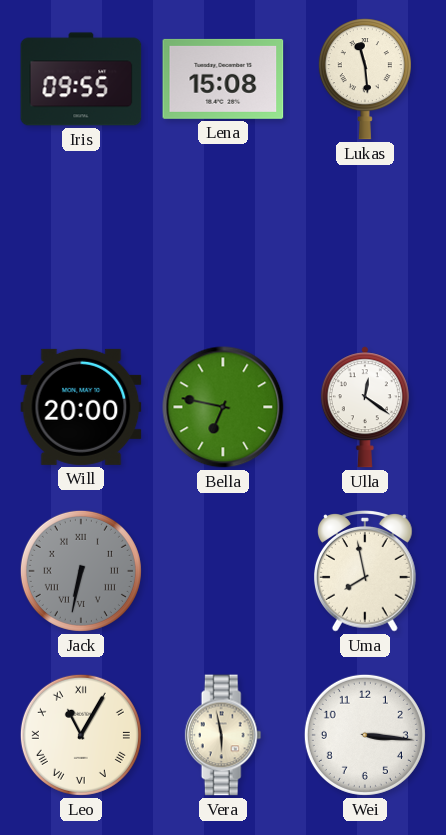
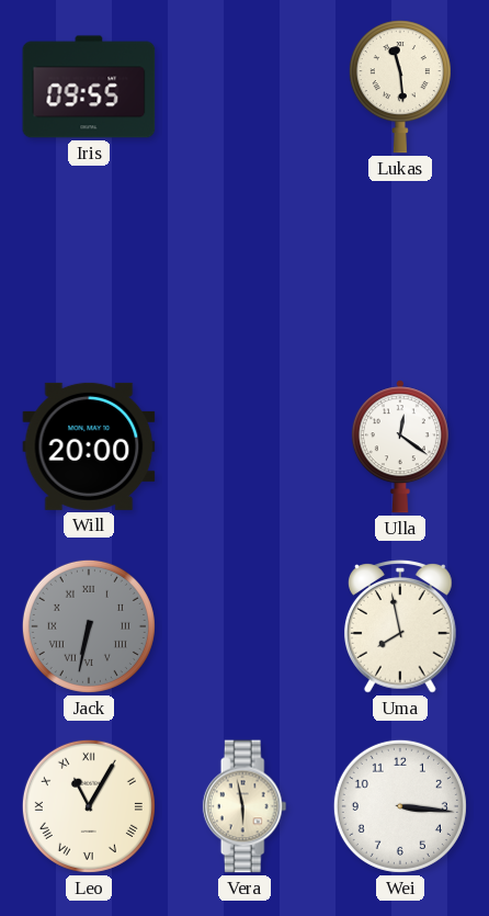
Lena: 15:08 -> none (223, 79)
Bella: 6:47 -> none (223, 407)
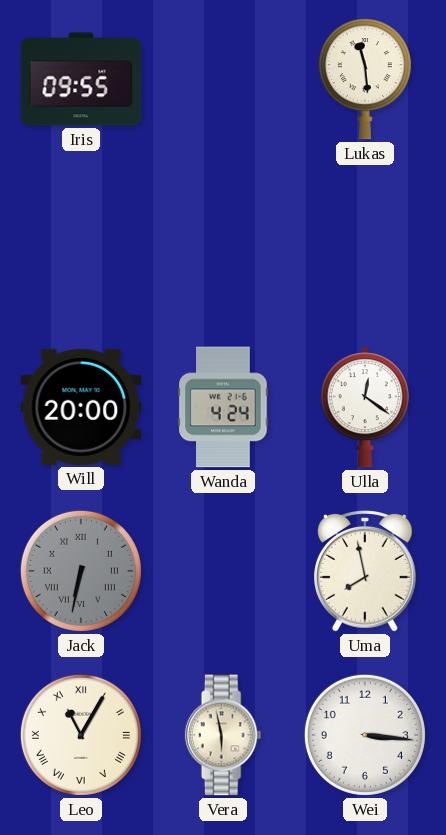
Wanda: none -> 4:24 (223, 407)
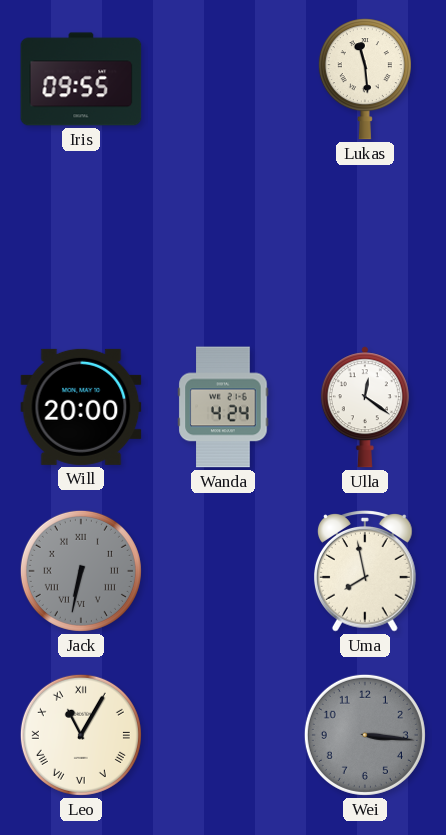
Vera: 5:58 -> none (223, 735)
Wei dial: white -> grey (365, 735)
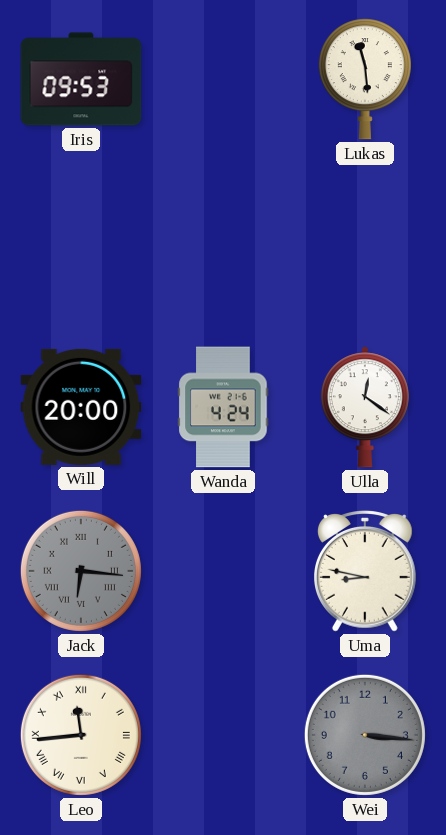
Iris: 09:55 -> 09:53 (81, 79)
Jack: 6:32 -> 6:16 (81, 571)
Uma: 7:58 -> 8:47 (366, 572)
Leo: 11:05 -> 11:44 (81, 735)
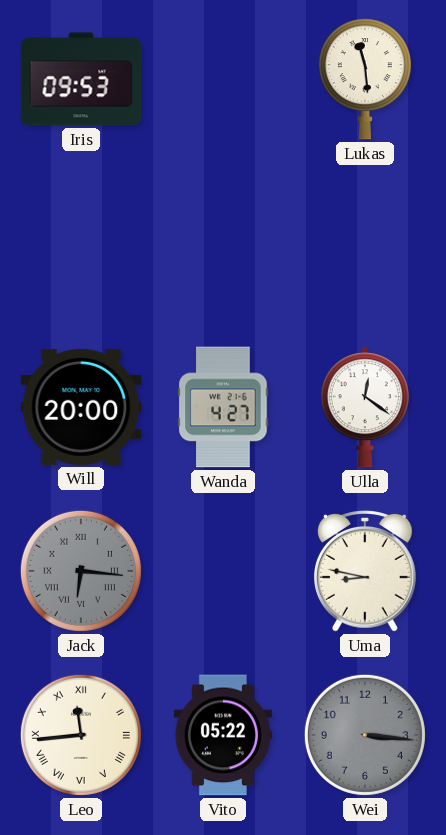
Wanda: 4:24 -> 4:27 (223, 407)
Vito: none -> 05:22 (223, 735)
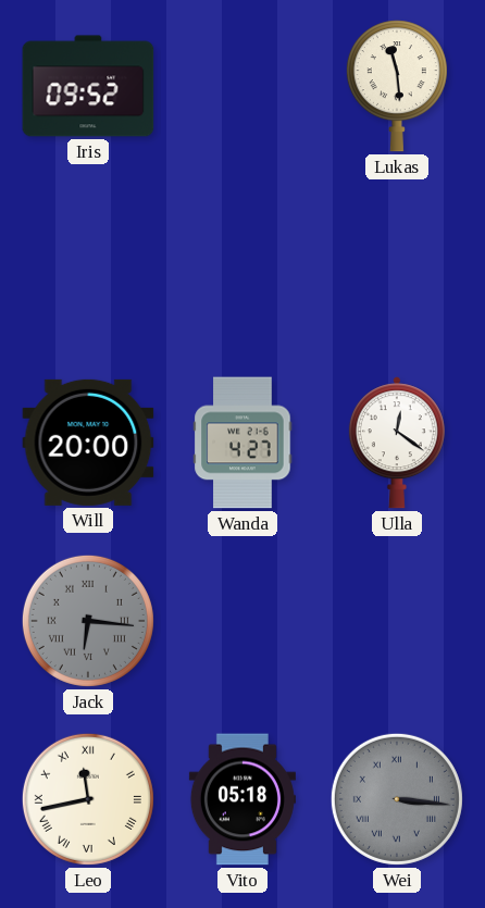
Iris: 09:53 -> 09:52 (88, 86)
Uma: 8:47 -> none (366, 572)
Leo: 11:44 -> 11:43 (88, 799)
Vito: 05:22 -> 05:18 (242, 799)
Wei numerals: Arabic -> Roman (397, 799)
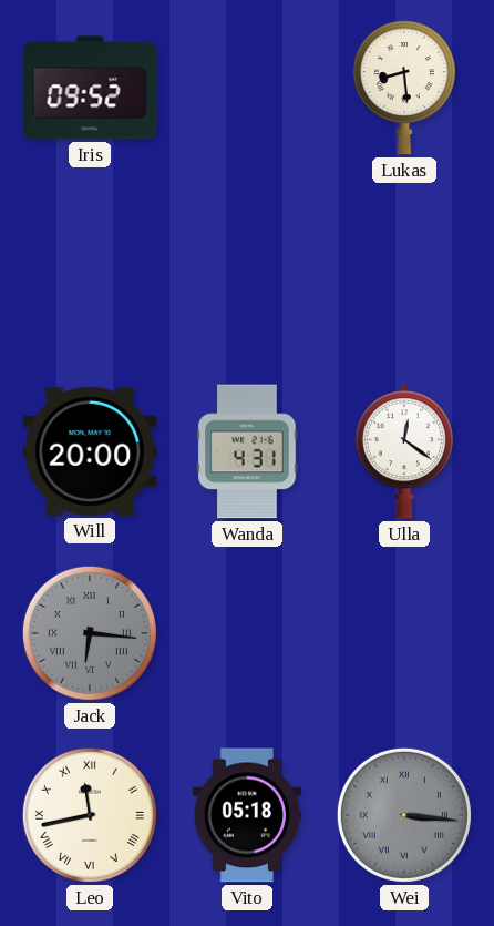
Lukas: 11:29 -> 8:29 (404, 88)
Wanda: 4:27 -> 4:31 (247, 451)
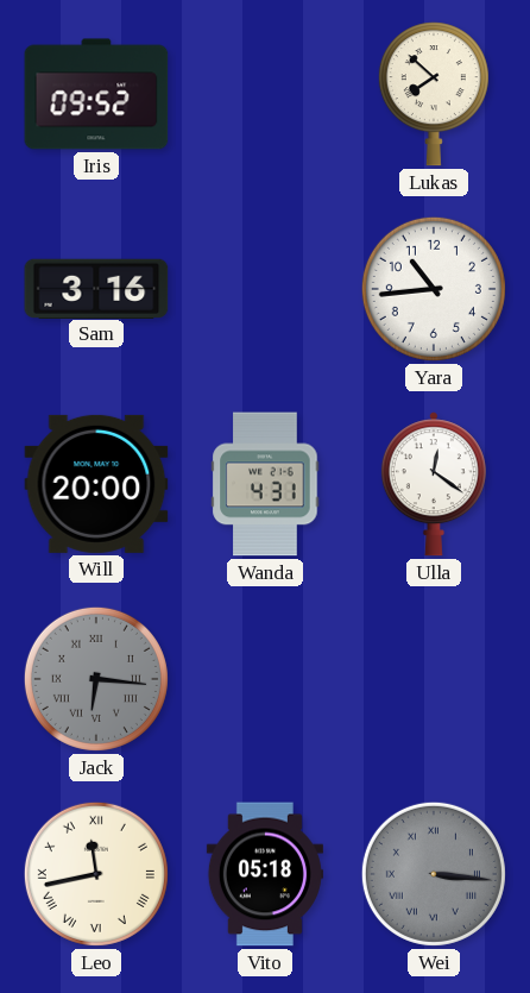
Lukas: 8:29 -> 7:52 (434, 94)
Sam: none -> 3:16 (96, 288)
Yara: none -> 10:44 (434, 289)
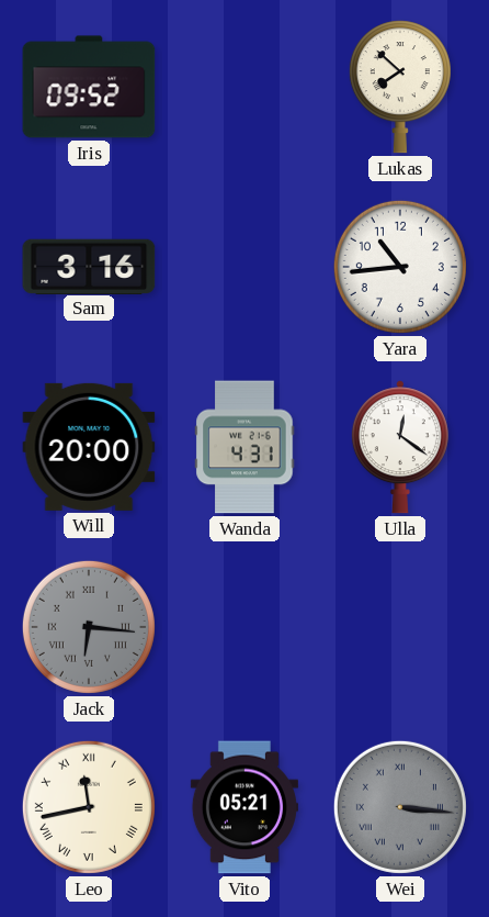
Vito: 05:18 -> 05:21 (244, 807)
